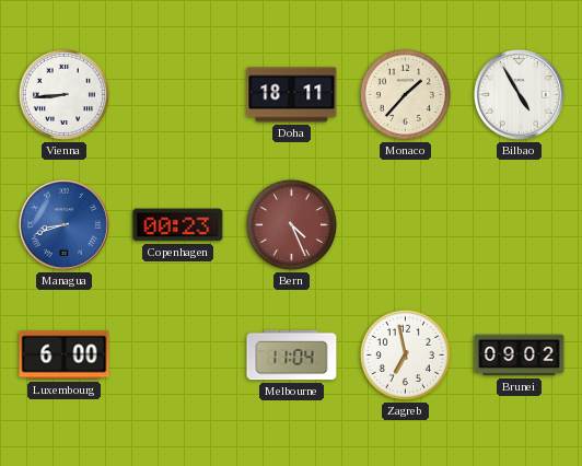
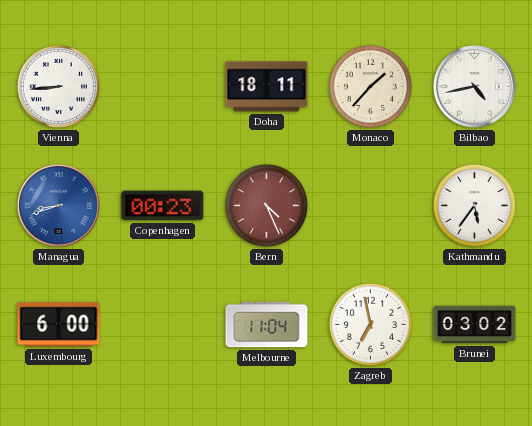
Bilbao: 4:55 -> 4:43 (474, 86)
Kathmandu: none -> 5:36 (474, 205)
Brunei: 09:02 -> 03:02 (475, 325)
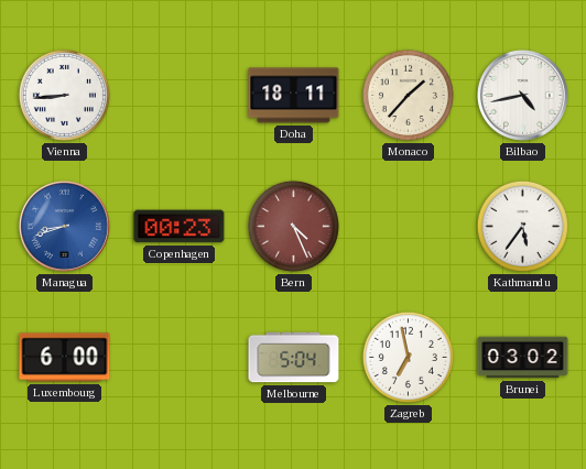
Melbourne: 11:04 -> 5:04 (294, 358)
